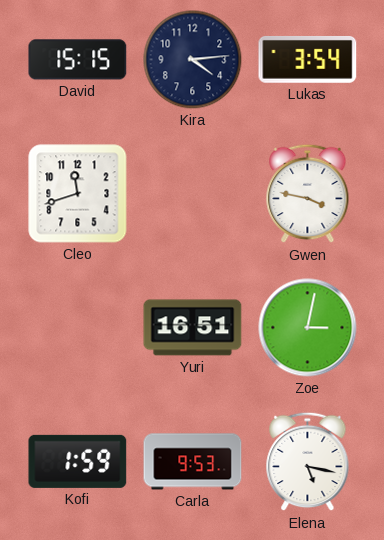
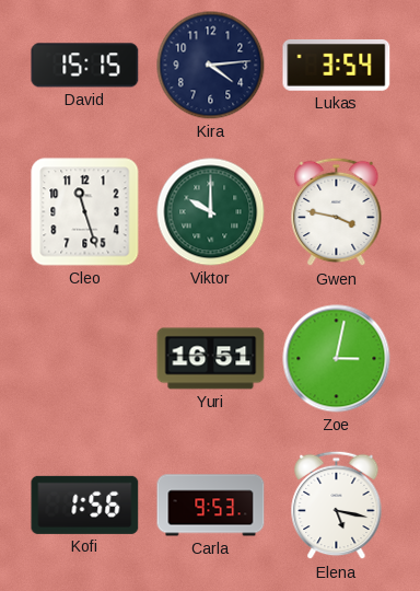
Cleo: 11:42 -> 11:27 (85, 212)
Viktor: none -> 10:00 (211, 212)
Kofi: 1:59 -> 1:56 (85, 505)
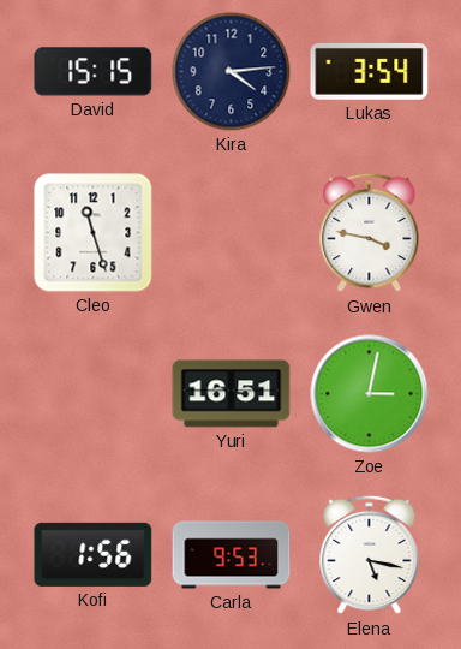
Viktor: 10:00 -> none (211, 212)
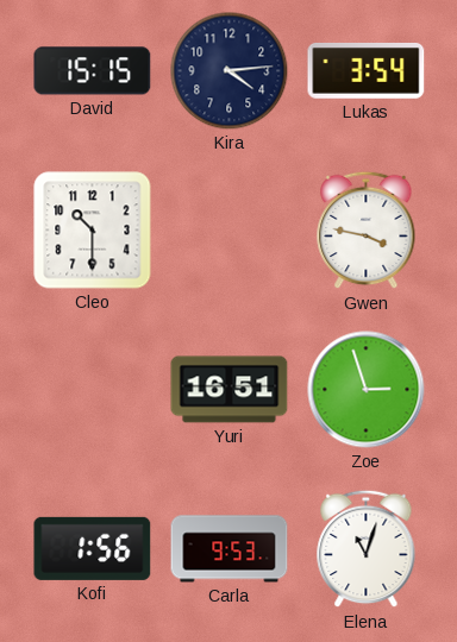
Cleo: 11:27 -> 10:30 (93, 231)
Zoe: 3:02 -> 2:57 (367, 390)
Elena: 5:17 -> 11:03 (367, 549)
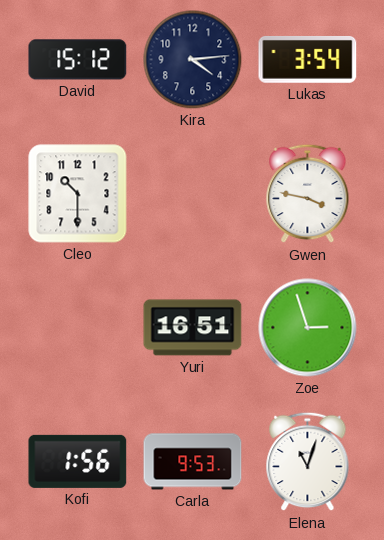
David: 15:15 -> 15:12 (78, 60)
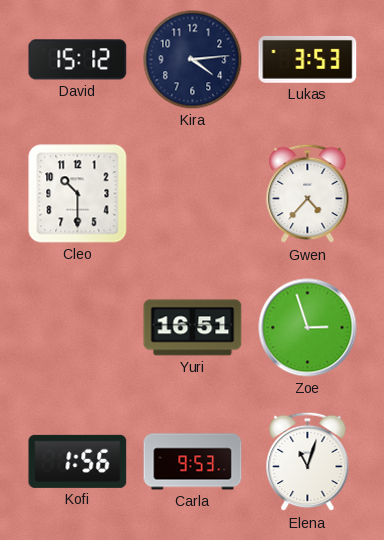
Lukas: 3:54 -> 3:53 (308, 59)
Gwen: 3:47 -> 4:37 (308, 194)
